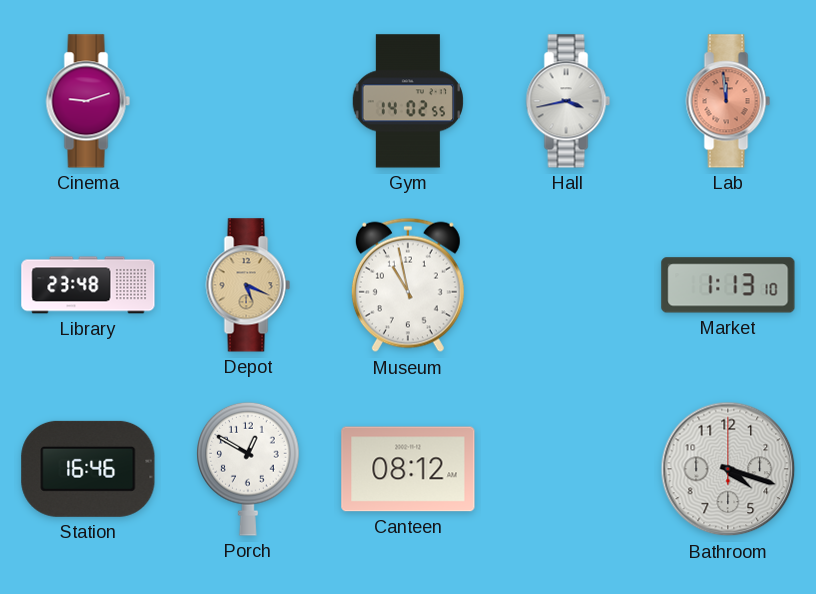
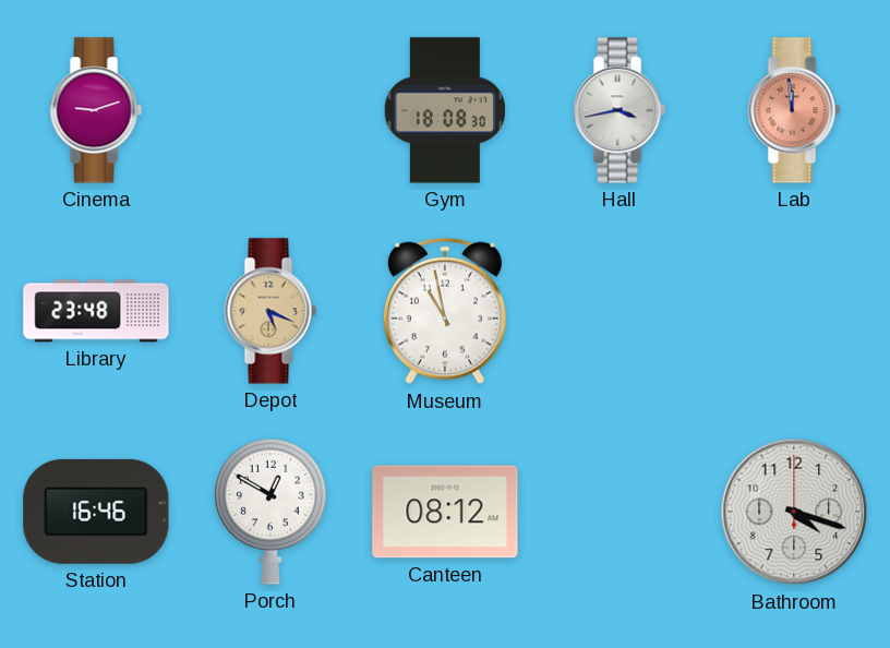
Gym: 14:02 -> 18:08 (444, 110)
Market: 1:13 -> none (728, 285)
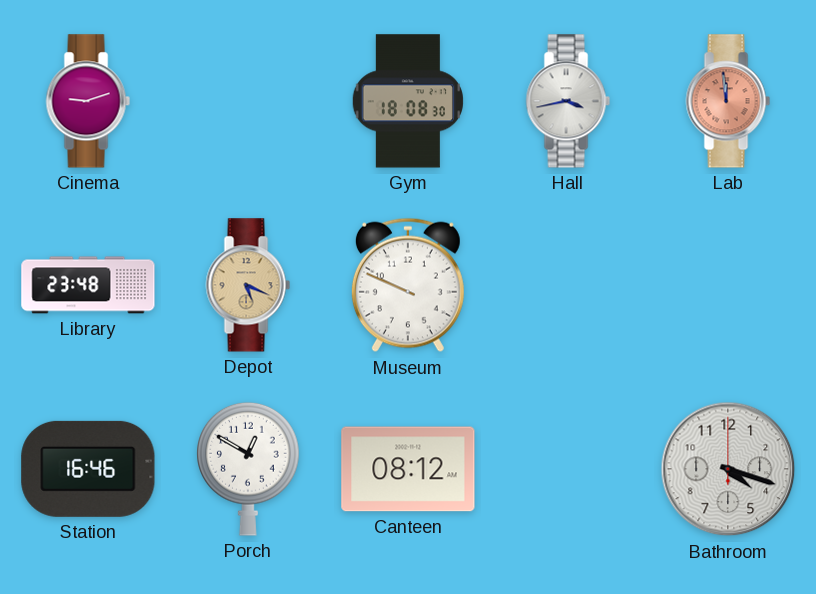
Museum: 10:58 -> 9:49 (408, 285)
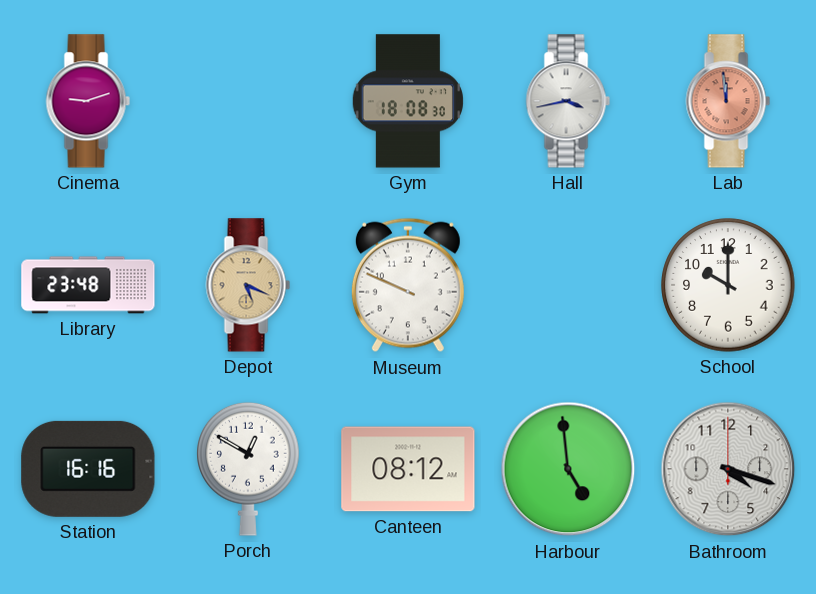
School: none -> 10:00 (728, 285)
Station: 16:46 -> 16:16 (88, 469)
Harbour: none -> 4:59 (568, 469)
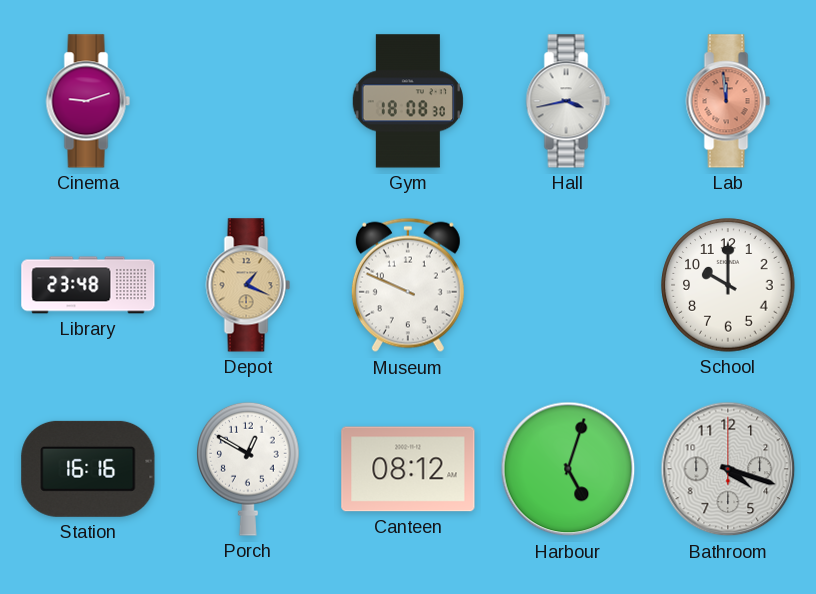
Depot: 5:19 -> 1:19 (248, 285)
Harbour: 4:59 -> 5:03 (568, 469)
